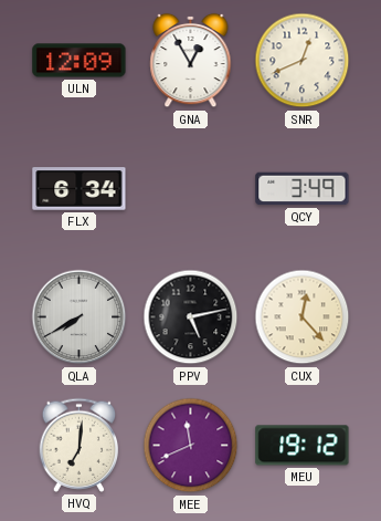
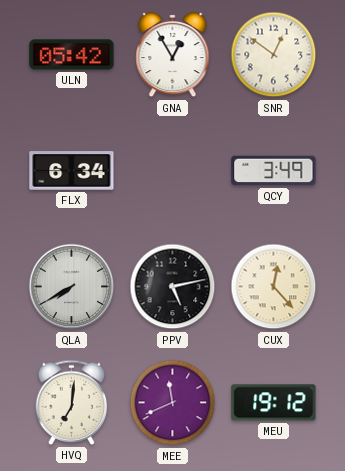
ULN: 12:09 -> 05:42 (72, 55)
SNR: 12:41 -> 12:51 (274, 55)
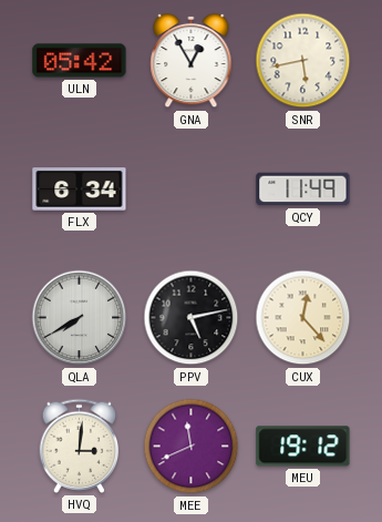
SNR: 12:51 -> 5:43 (303, 61)
QCY: 3:49 -> 11:49 (303, 190)
HVQ: 7:01 -> 3:01 (80, 446)
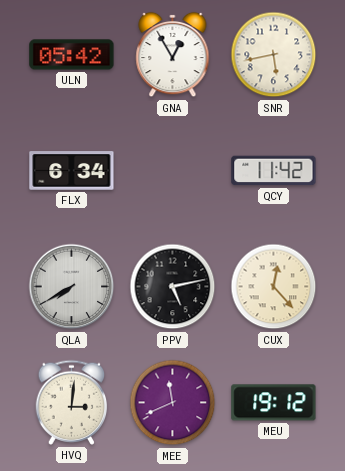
QCY: 11:49 -> 11:42 (274, 171)
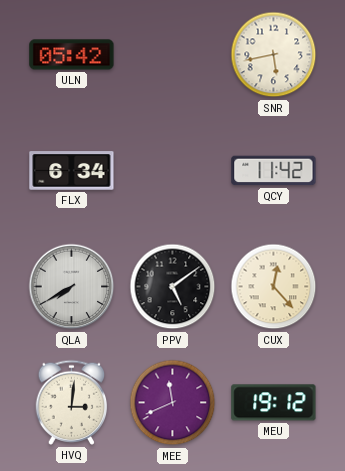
GNA: 12:55 -> none (173, 55)
PPV: 5:13 -> 5:09 (173, 287)
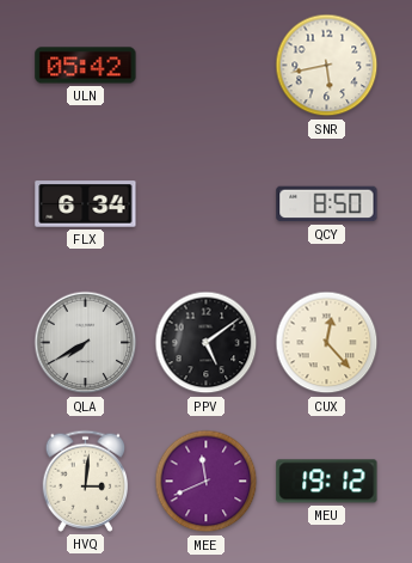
QCY: 11:42 -> 8:50 (327, 204)
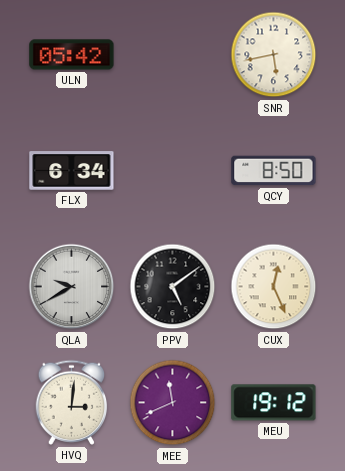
QLA: 7:40 -> 9:40 (72, 287)
CUX: 12:23 -> 12:26 (274, 287)
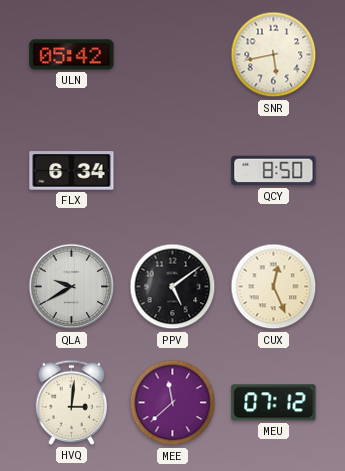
MEE: 11:41 -> 11:38 (173, 403)
MEU: 19:12 -> 07:12 (274, 403)
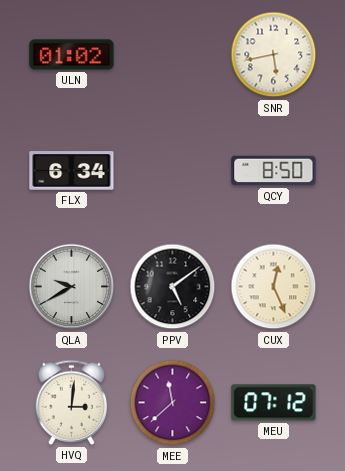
ULN: 05:42 -> 01:02 (72, 55)
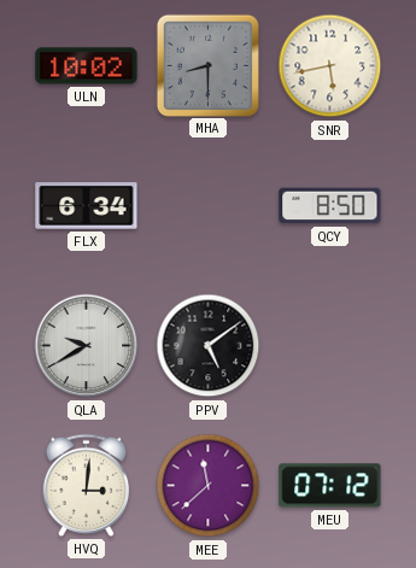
ULN: 01:02 -> 10:02 (87, 66)
MHA: none -> 8:30 (207, 65)
CUX: 12:26 -> none (274, 287)
